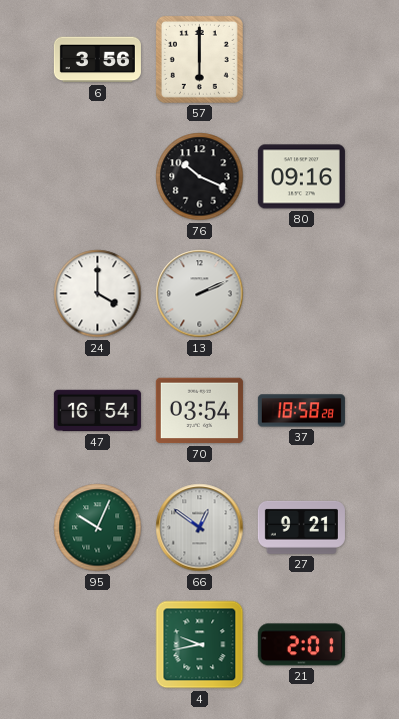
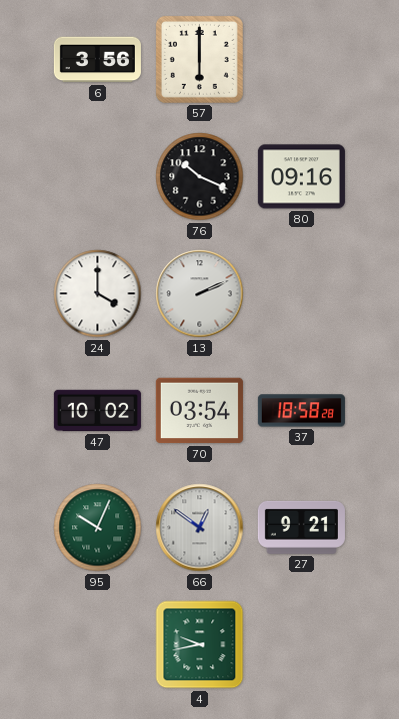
47: 16:54 -> 10:02 (97, 411)
21: 2:01 -> none (301, 645)
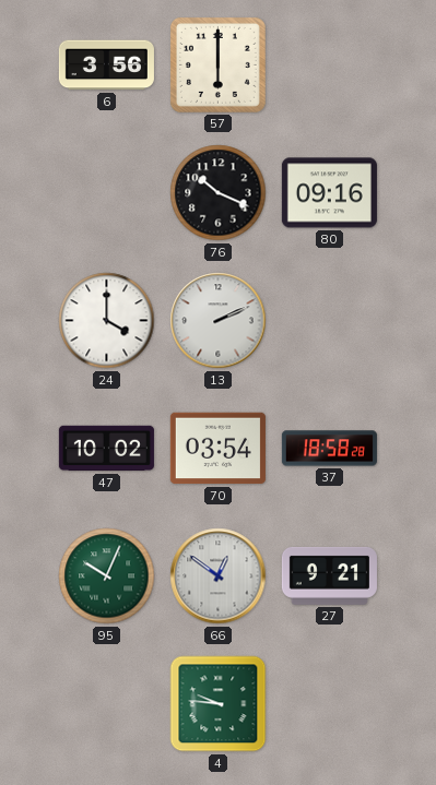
4: 9:43 -> 9:46 (219, 704)
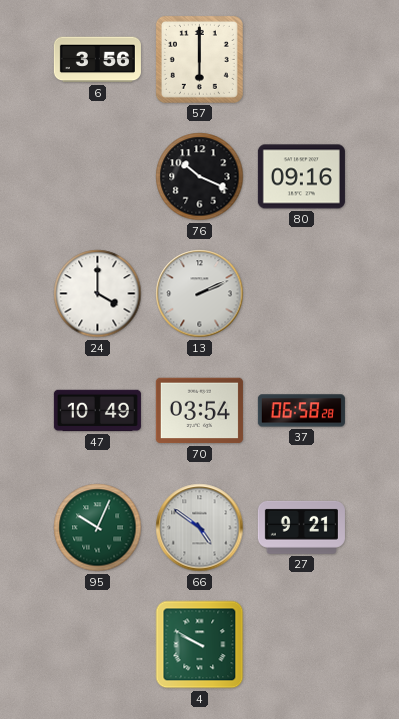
47: 10:02 -> 10:49 (97, 411)
37: 18:58 -> 06:58 (301, 411)
66: 12:51 -> 4:51 (200, 528)
4: 9:46 -> 9:50 (200, 645)
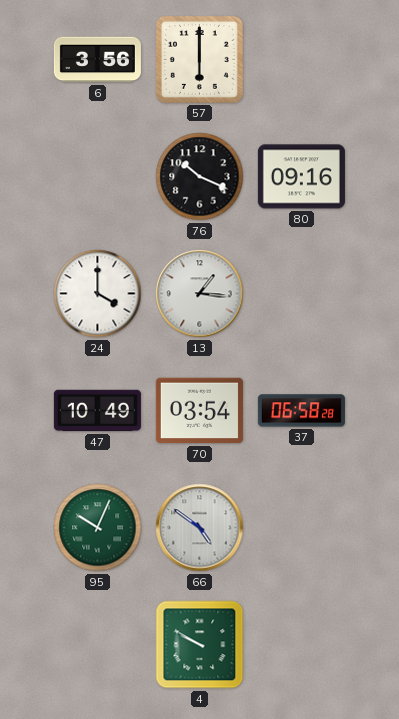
13: 2:11 -> 1:16 (200, 294)
27: 9:21 -> none (301, 527)
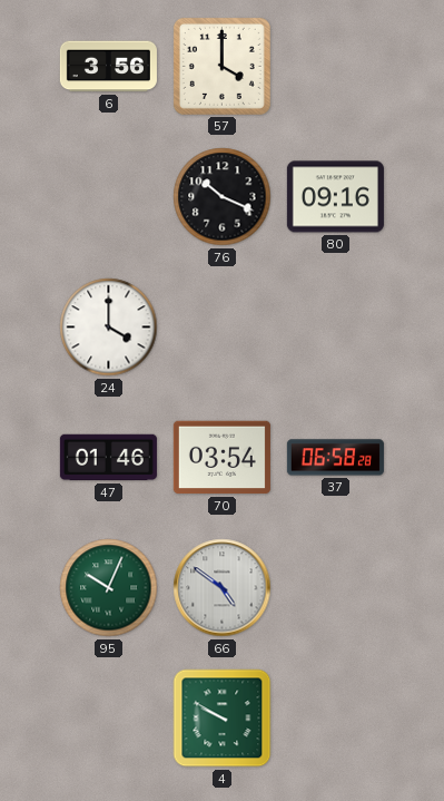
57: 6:00 -> 4:00 (221, 66)
13: 1:16 -> none (200, 294)
47: 10:49 -> 01:46 (108, 458)
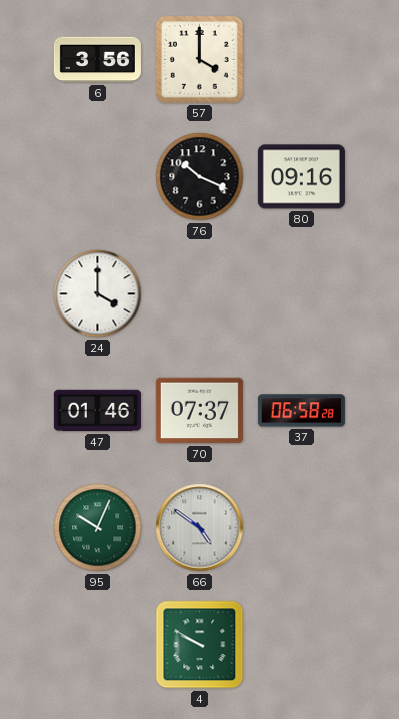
70: 03:54 -> 07:37 (199, 411)
